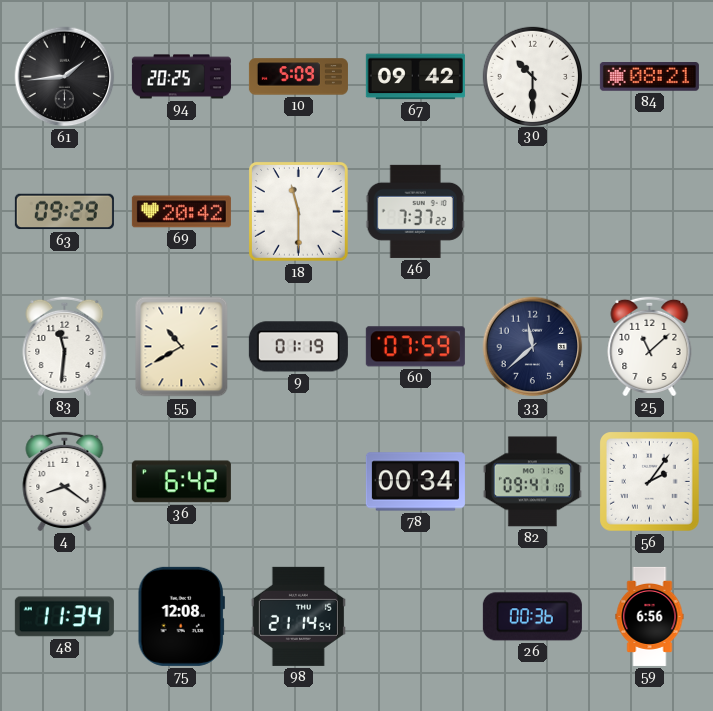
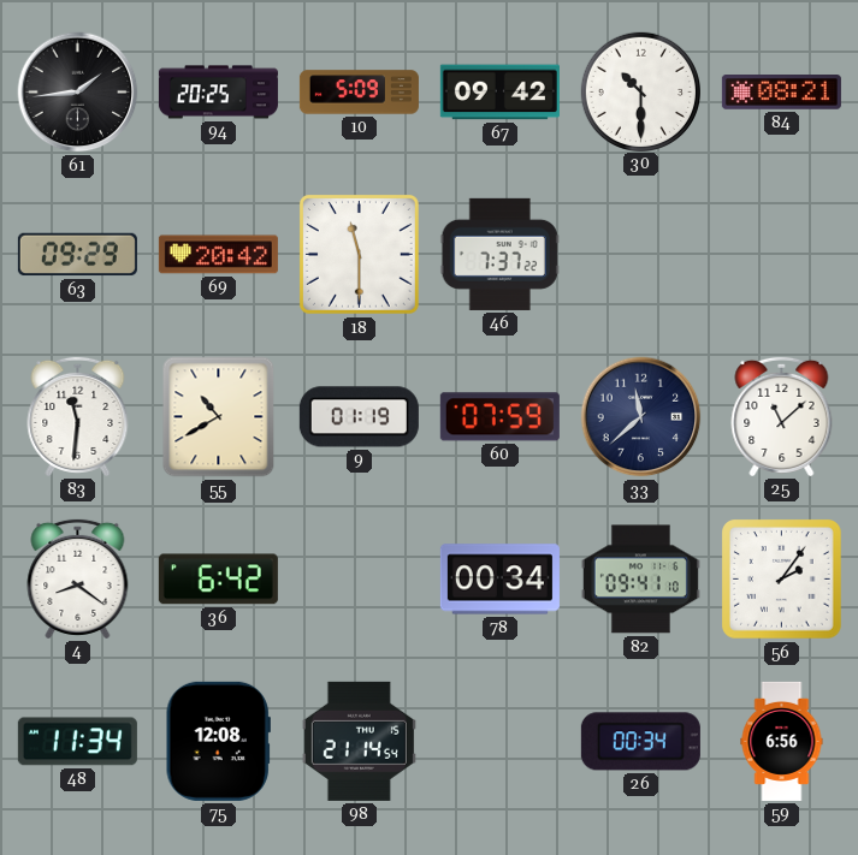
26: 00:36 -> 00:34 (640, 742)
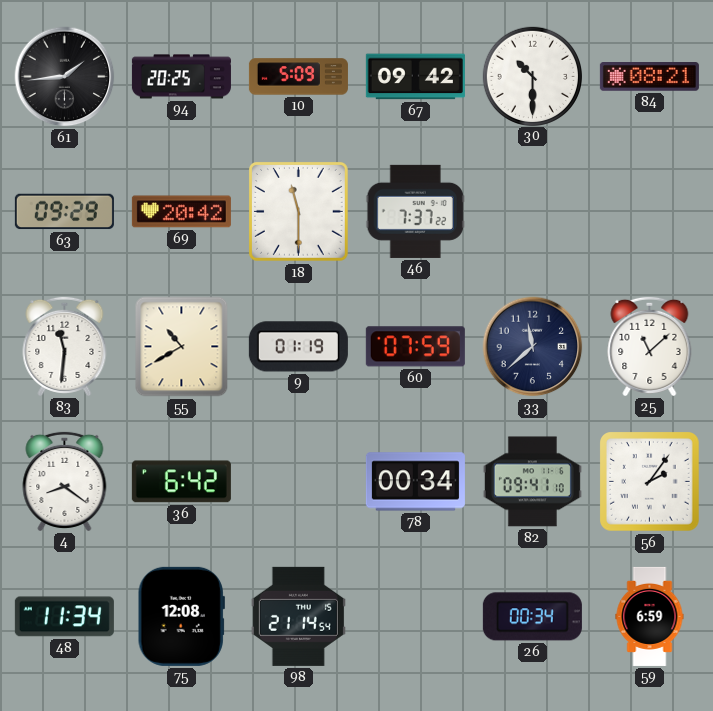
59: 6:56 -> 6:59 (650, 616)
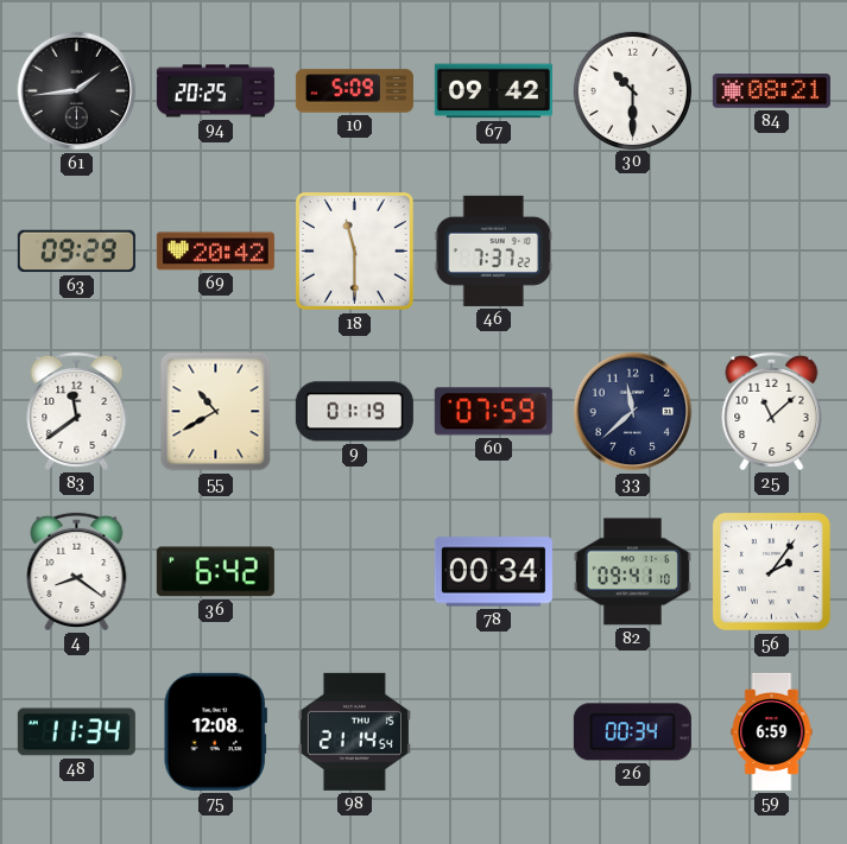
83: 11:31 -> 11:39 (77, 411)
